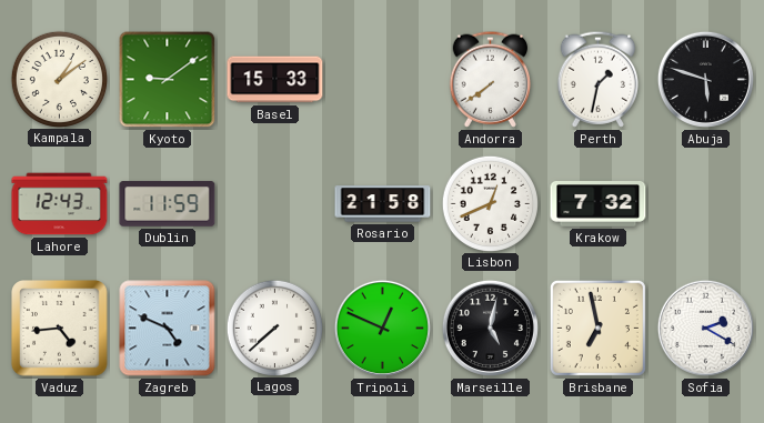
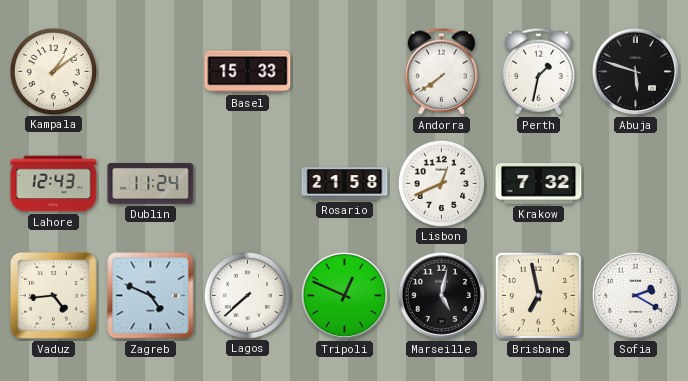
Kyoto: 9:09 -> none (168, 80)
Dublin: 11:59 -> 11:24 (151, 184)
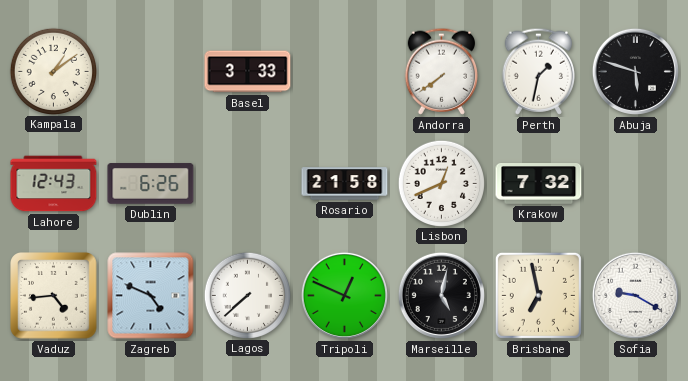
Basel: 15:33 -> 3:33 (248, 72)
Dublin: 11:24 -> 6:26 (151, 184)
Sofia: 2:20 -> 9:20 (635, 295)
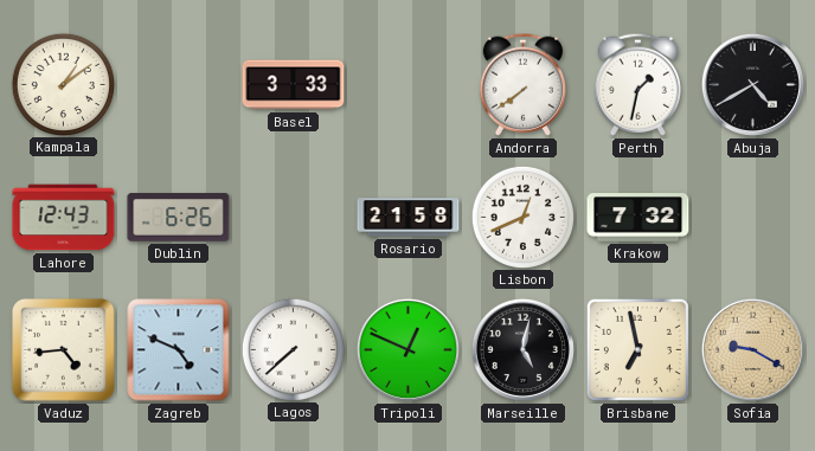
Abuja: 5:48 -> 4:40 (752, 84)
Sofia dial: white -> champagne (752, 349)
